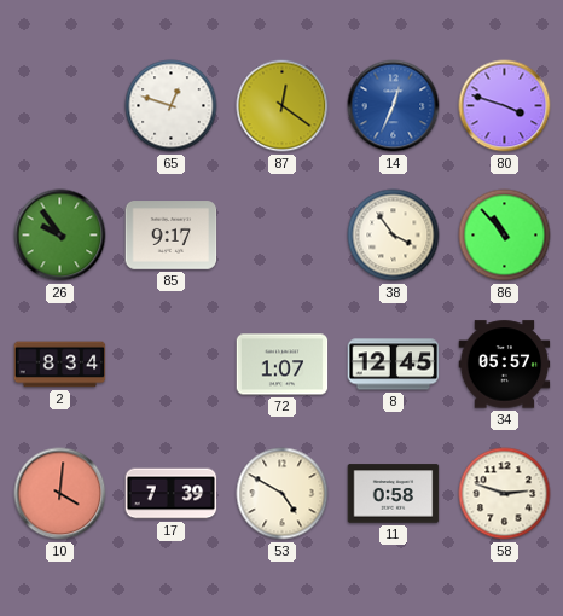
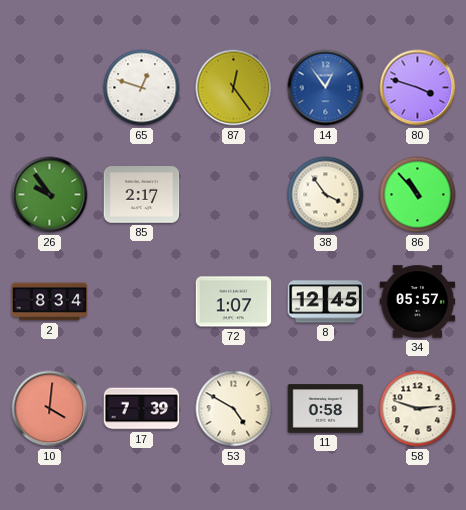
87: 12:21 -> 12:24 (234, 88)
14: 12:34 -> 12:54 (326, 88)
85: 9:17 -> 2:17 (142, 195)
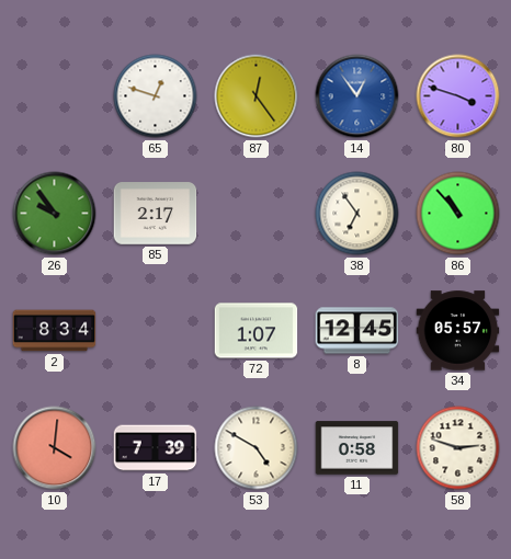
38: 3:54 -> 6:54 (357, 214)
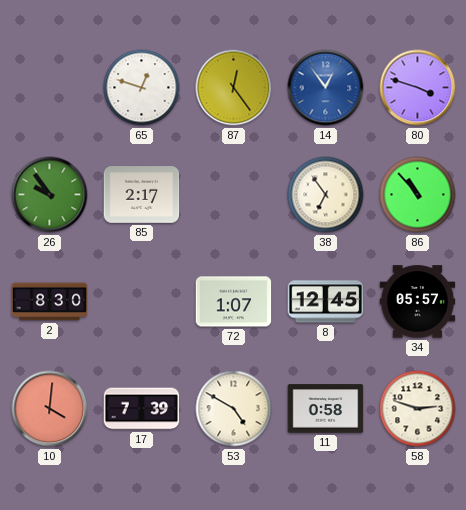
2: 8:34 -> 8:30 (50, 302)
